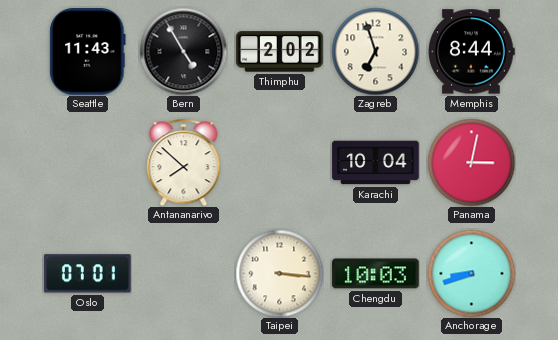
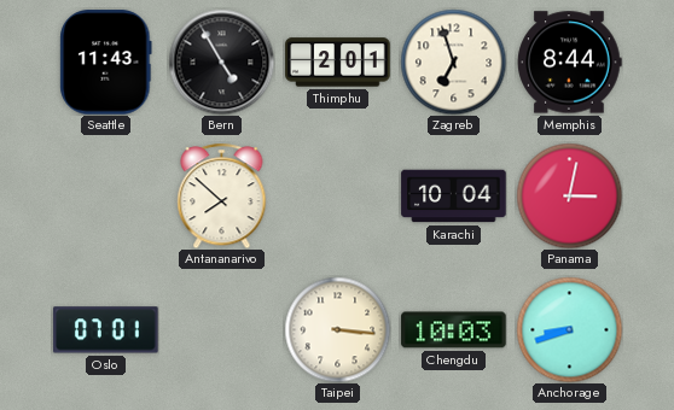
Thimphu: 2:02 -> 2:01 (338, 63)
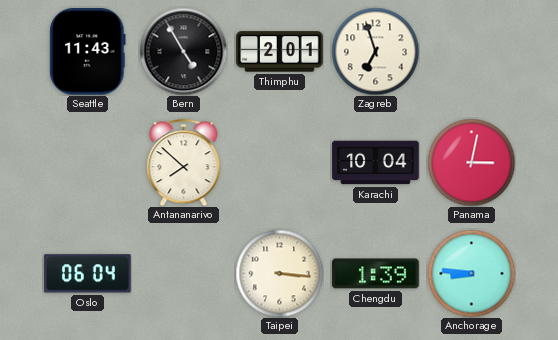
Memphis: 8:44 -> none (570, 63)
Oslo: 07:01 -> 06:04 (88, 274)
Chengdu: 10:03 -> 1:39 (376, 274)
Anchorage: 8:42 -> 8:46 (471, 273)
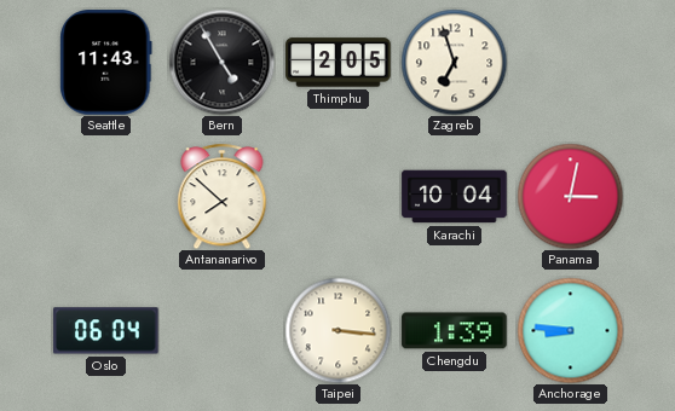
Thimphu: 2:01 -> 2:05 (339, 63)
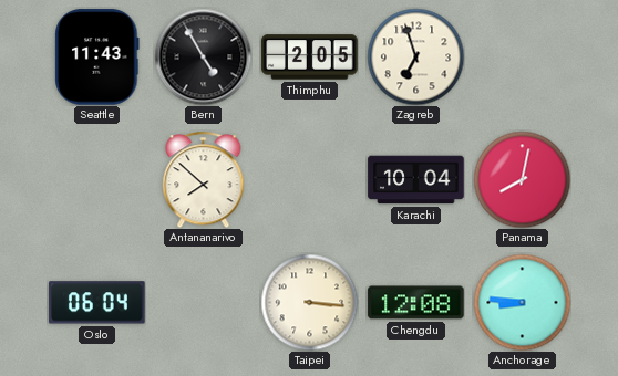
Panama: 3:02 -> 8:02 (522, 179)
Chengdu: 1:39 -> 12:08 (416, 303)
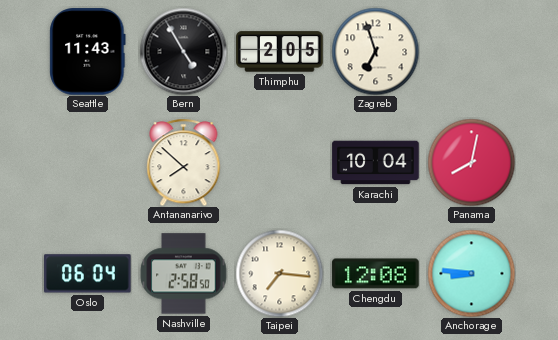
Nashville: none -> 2:58 (183, 274)
Taipei: 3:16 -> 7:16 (279, 273)
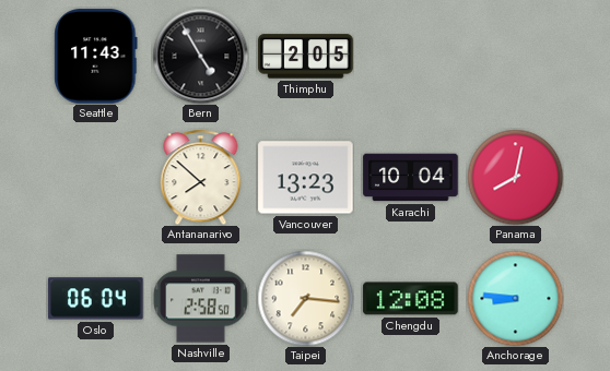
Zagreb: 6:57 -> none (375, 51)
Vancouver: none -> 13:23 (306, 178)
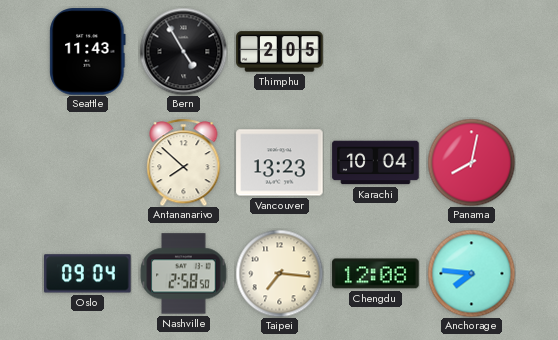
Oslo: 06:04 -> 09:04 (88, 274)
Anchorage: 8:46 -> 7:46 (471, 273)
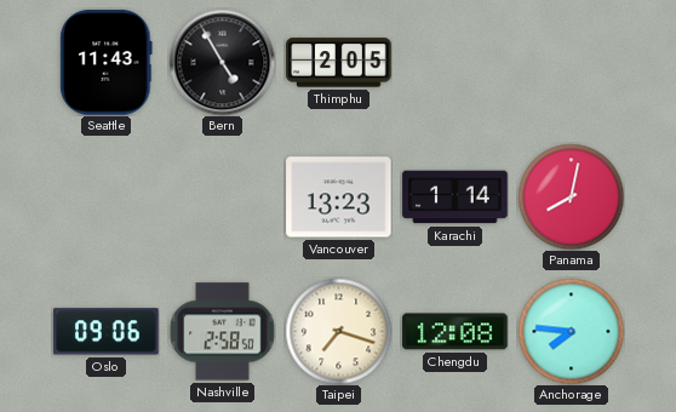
Antananarivo: 7:52 -> none (184, 162)
Karachi: 10:04 -> 1:14 (456, 198)
Oslo: 09:04 -> 09:06 (107, 332)
Taipei: 7:16 -> 7:18 (338, 331)
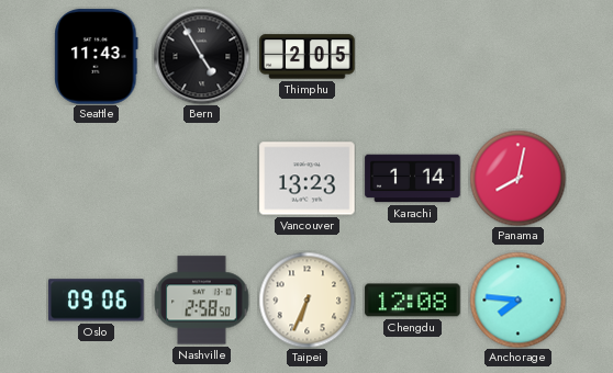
Taipei: 7:18 -> 6:34 (306, 299)
